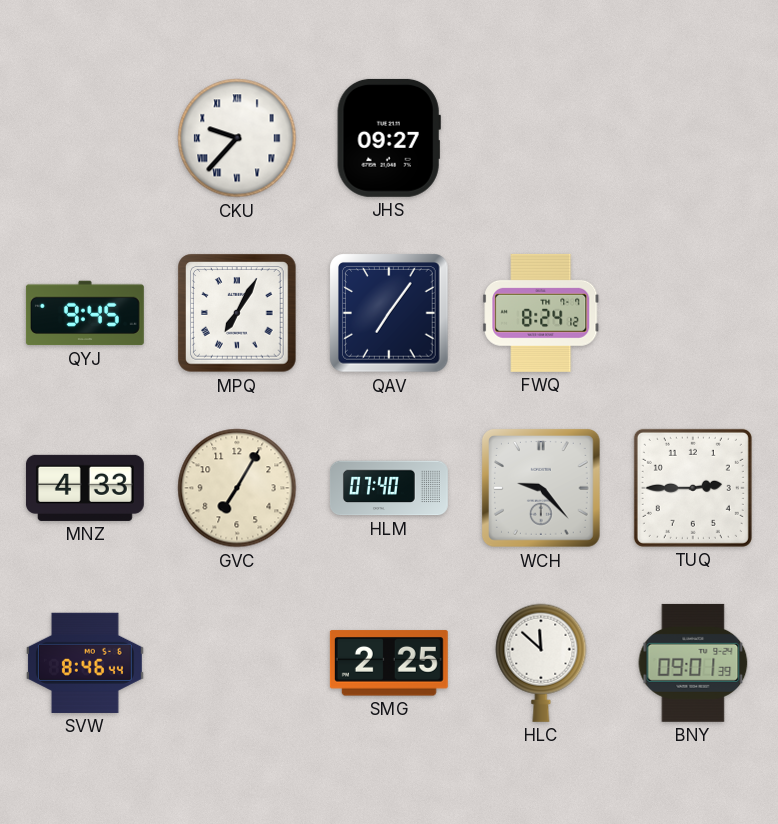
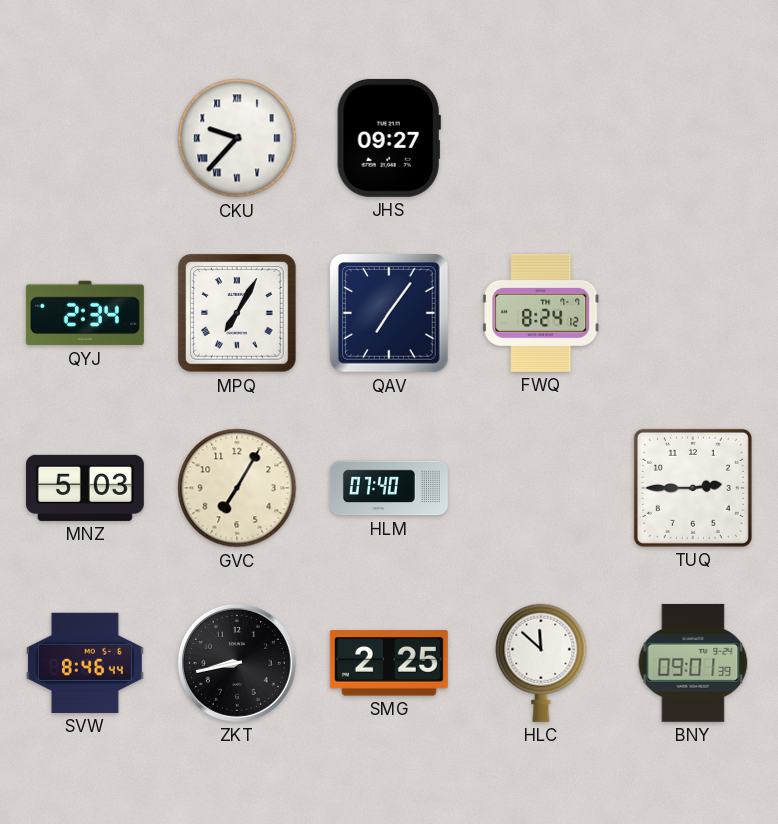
QYJ: 9:45 -> 2:34 (85, 313)
MNZ: 4:33 -> 5:03 (85, 488)
WCH: 9:23 -> none (541, 488)
ZKT: none -> 8:43 (237, 663)
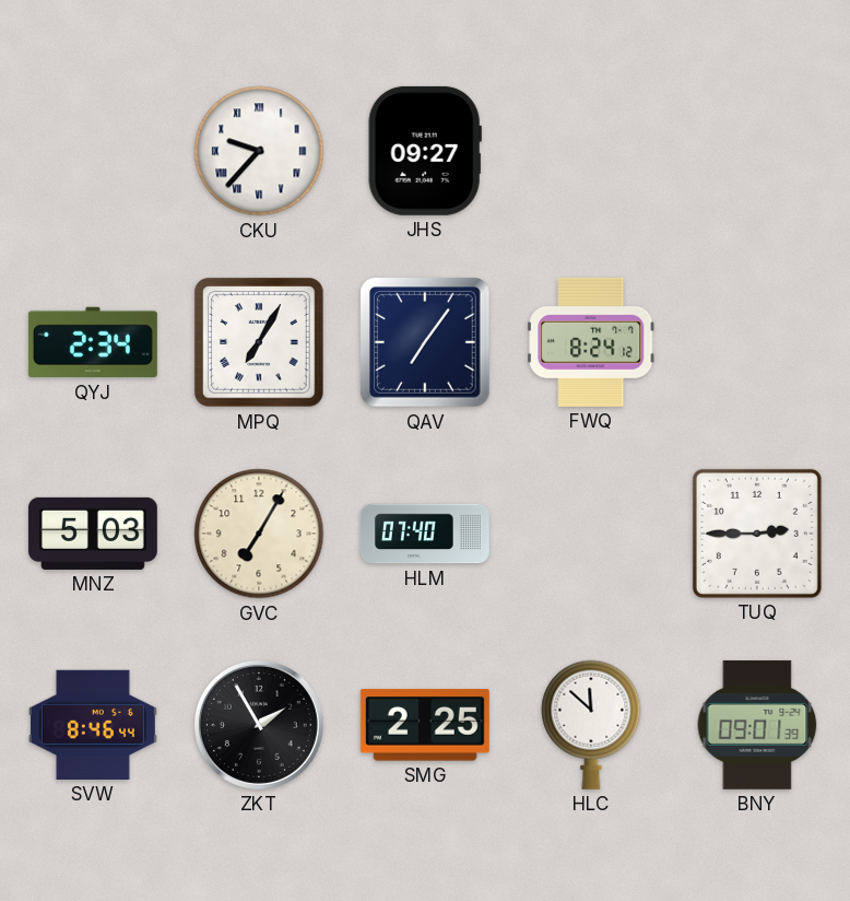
ZKT: 8:43 -> 1:55 (259, 725)
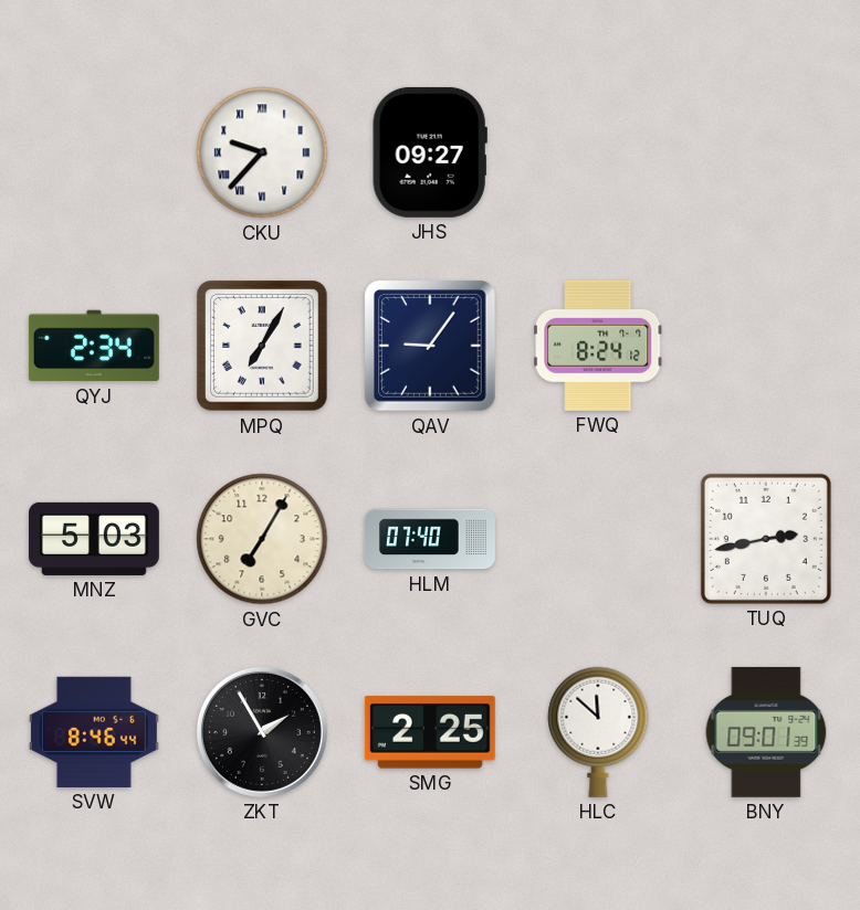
QAV: 7:06 -> 9:06 (430, 346)
TUQ: 2:45 -> 2:43 (766, 539)
